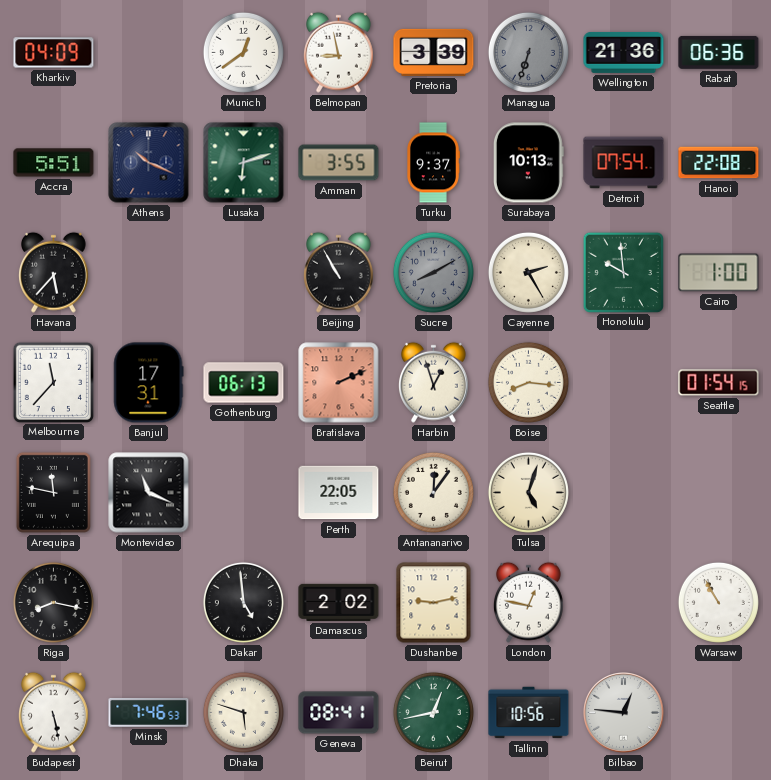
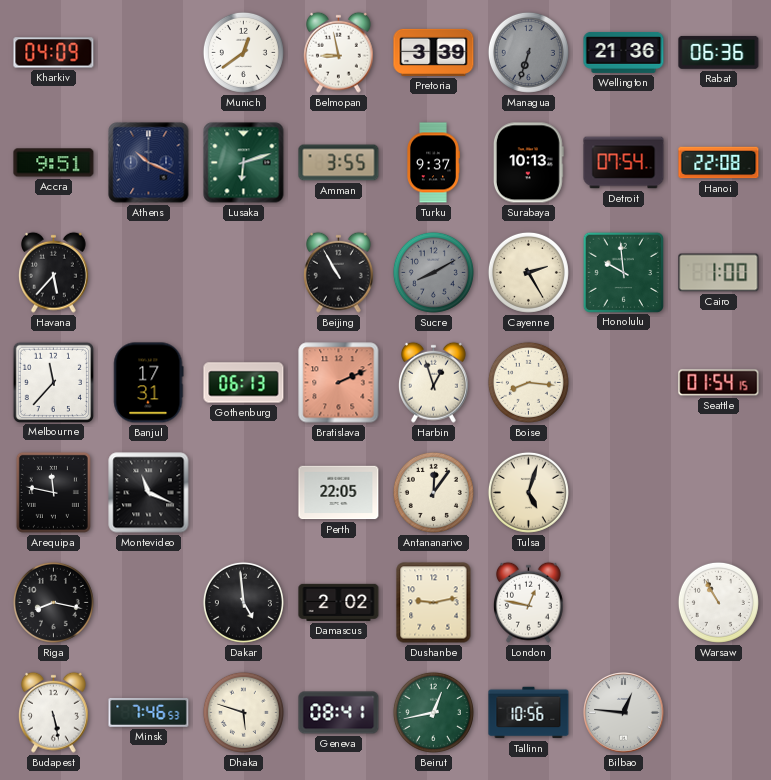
Accra: 5:51 -> 9:51 (54, 163)
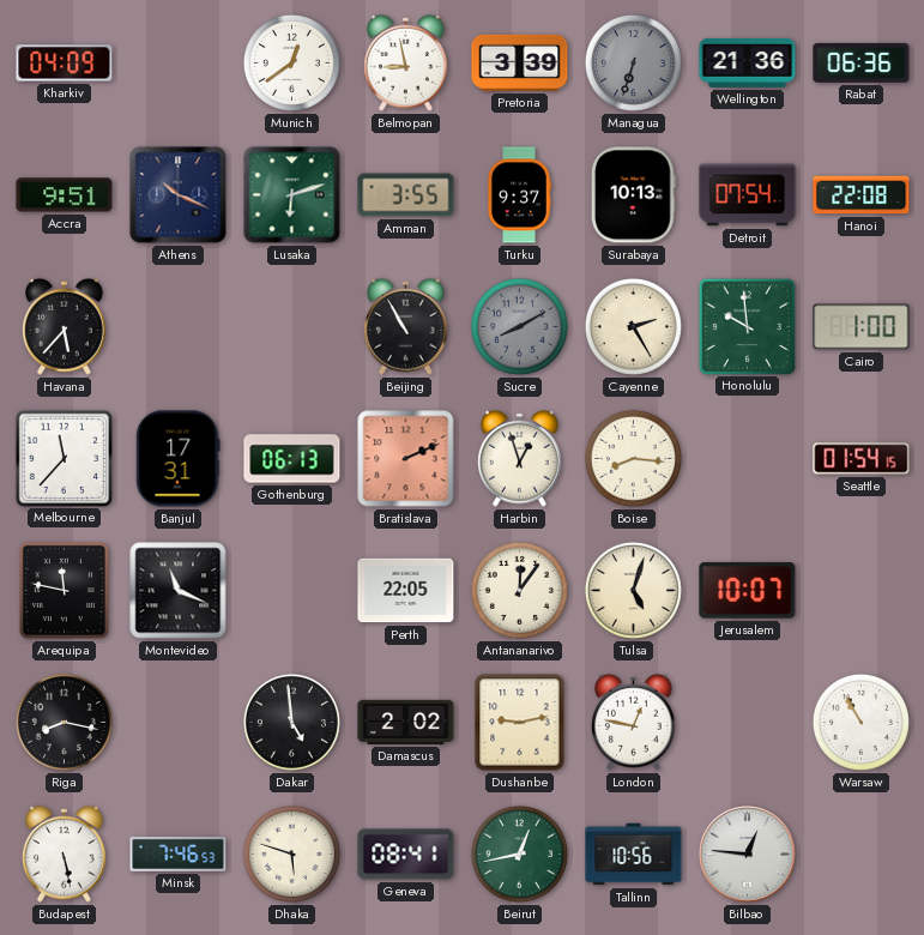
Jerusalem: none -> 10:07 (748, 591)
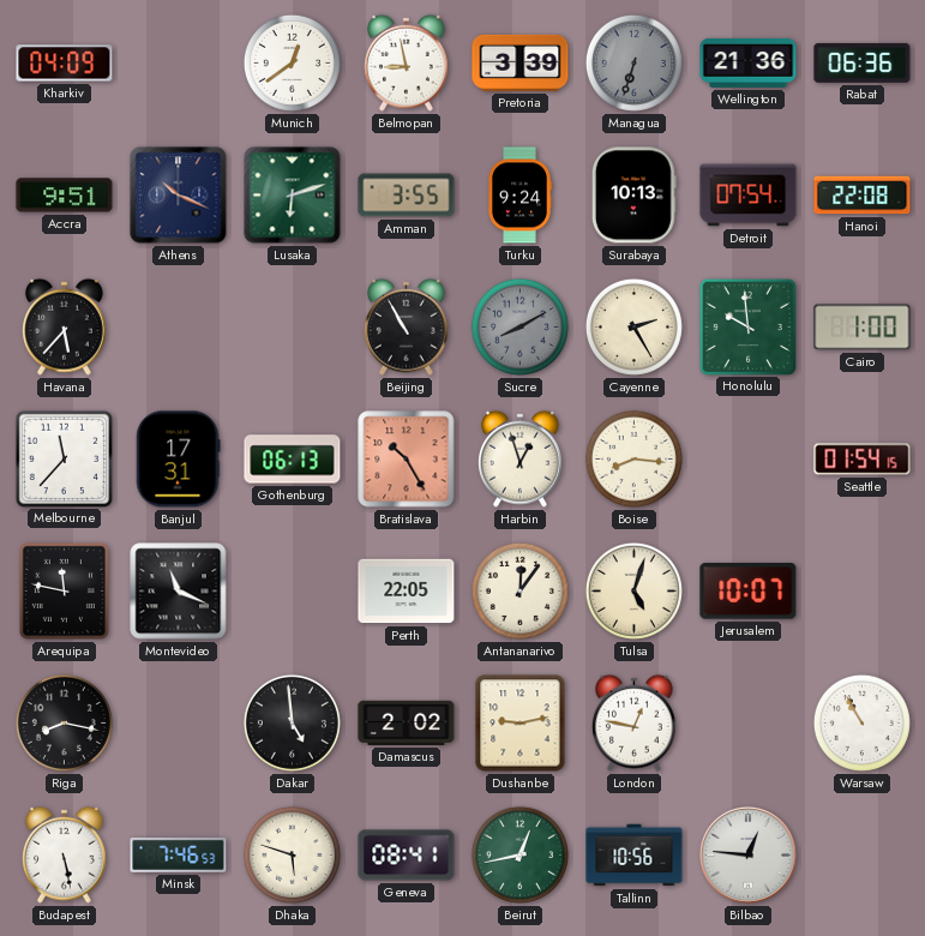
Turku: 9:37 -> 9:24 (521, 196)
Bratislava: 2:11 -> 10:25 (407, 460)
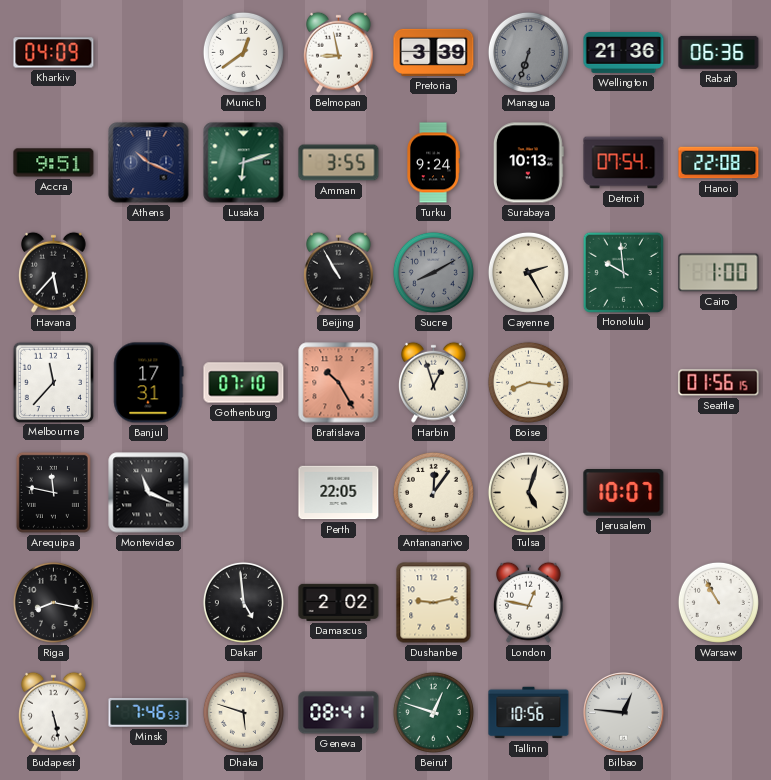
Gothenburg: 06:13 -> 07:10 (244, 383)
Seattle: 01:54 -> 01:56 (719, 383)
Beirut: 12:43 -> 12:48 (433, 712)
